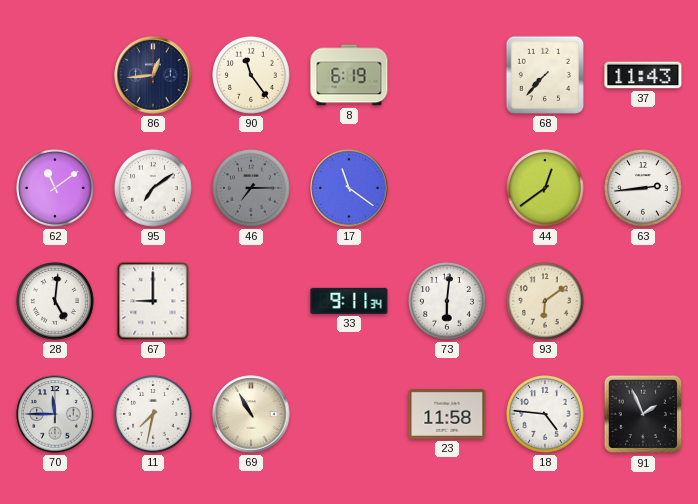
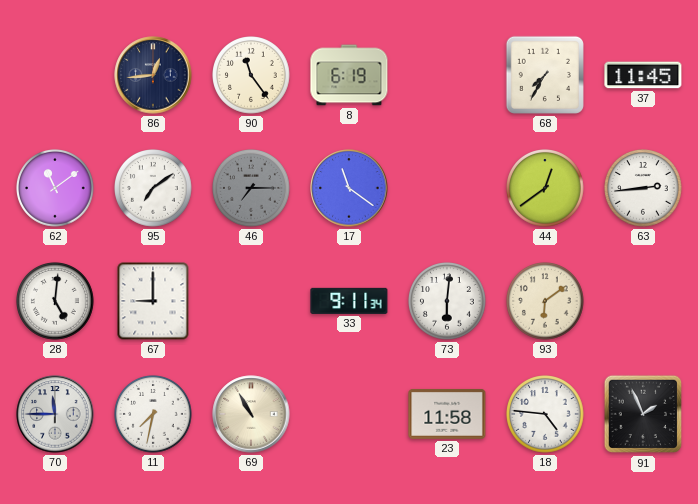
68: 7:37 -> 7:35 (545, 75)
37: 11:43 -> 11:45 (643, 75)
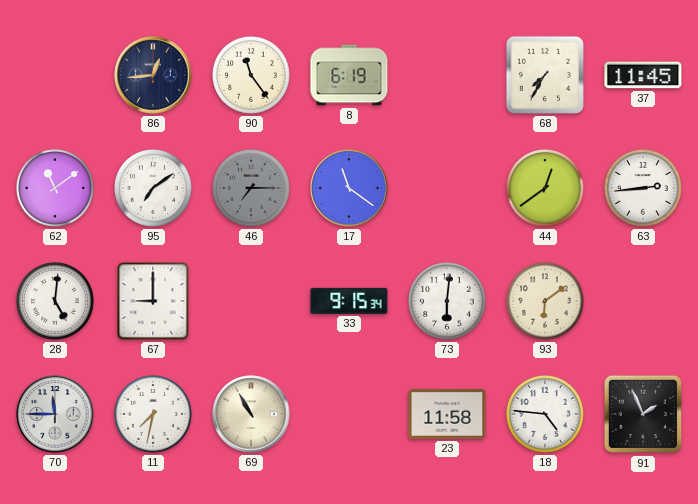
33: 9:11 -> 9:15 (349, 301)
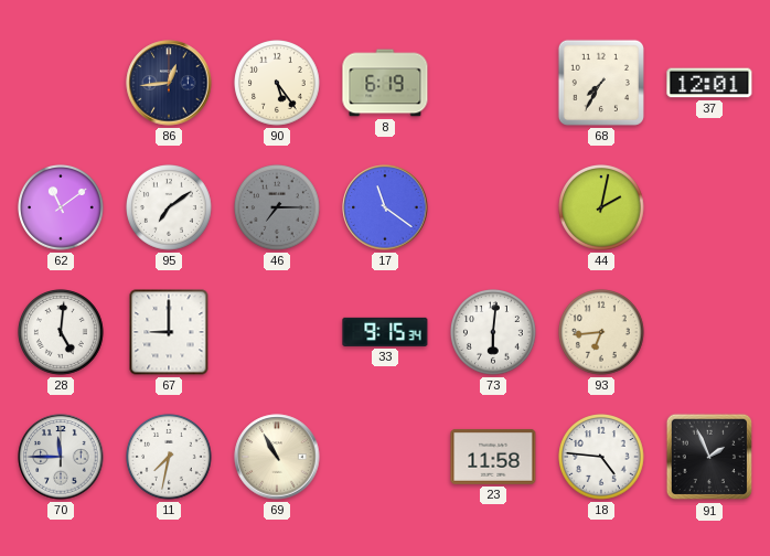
90: 11:24 -> 5:24 (278, 84)
37: 11:45 -> 12:01 (709, 83)
44: 12:39 -> 2:02 (602, 209)
63: 2:44 -> none (644, 189)
93: 6:09 -> 6:44 (602, 333)
